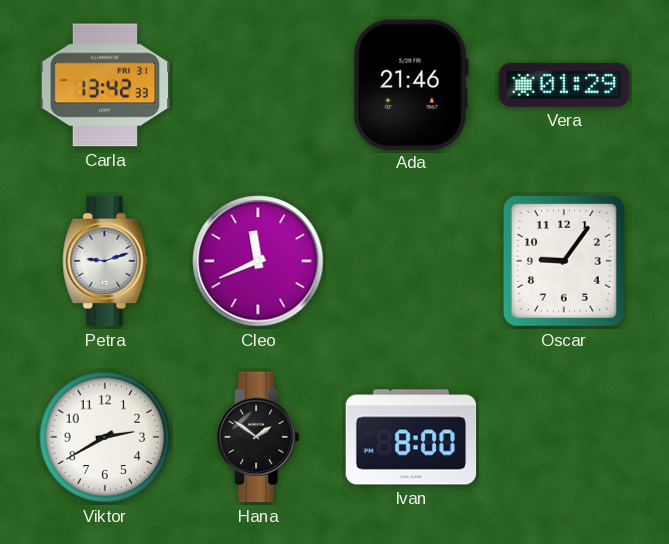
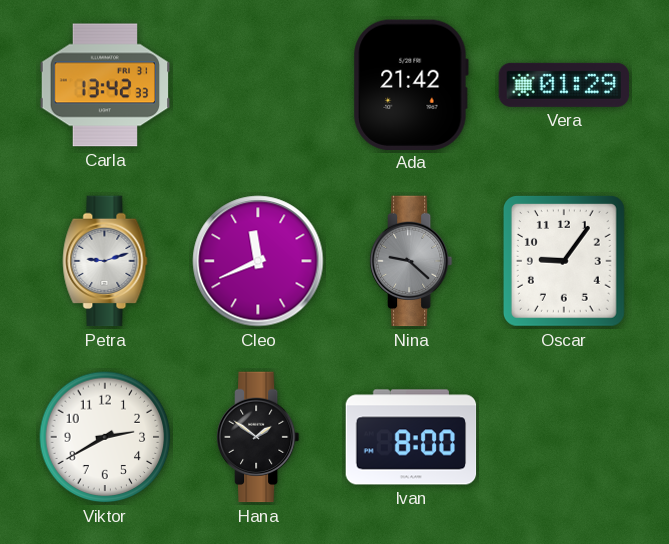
Ada: 21:46 -> 21:42 (411, 84)
Nina: none -> 9:22 (411, 261)
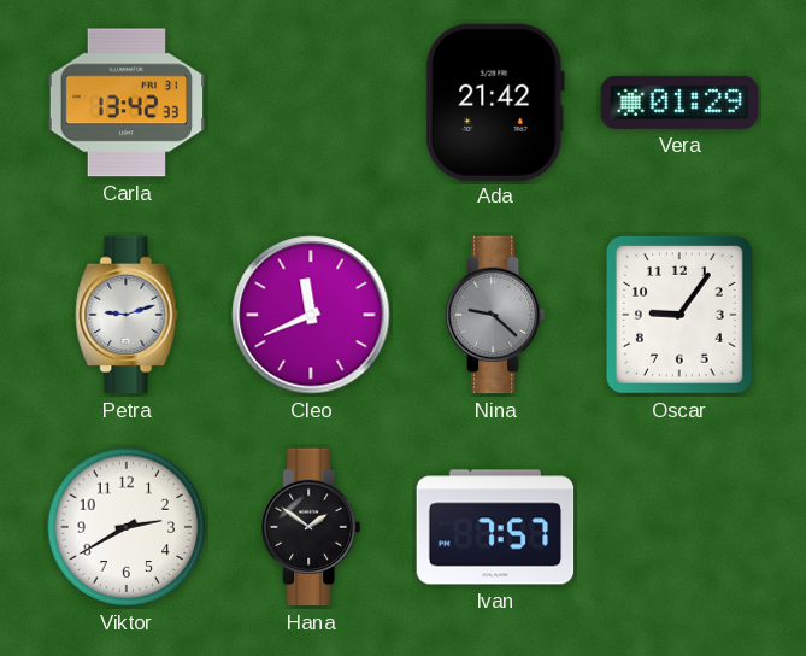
Ivan: 8:00 -> 7:57 (495, 527)
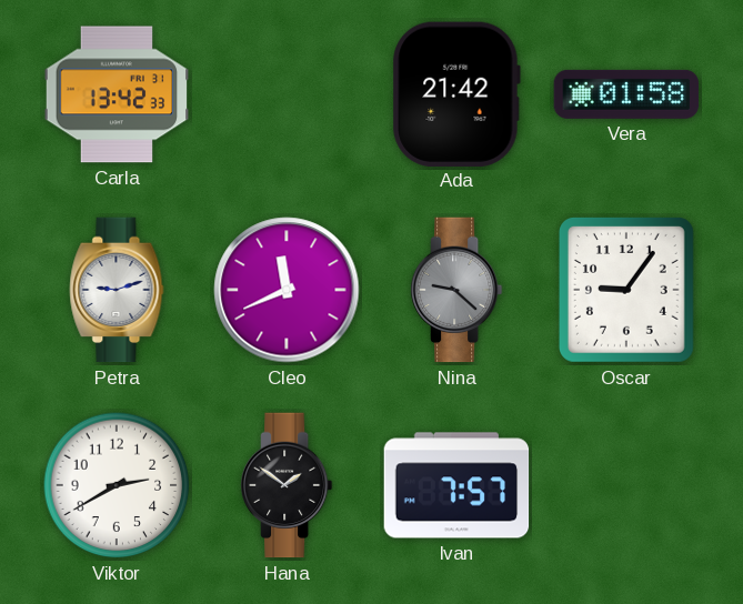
Vera: 01:29 -> 01:58 (626, 94)
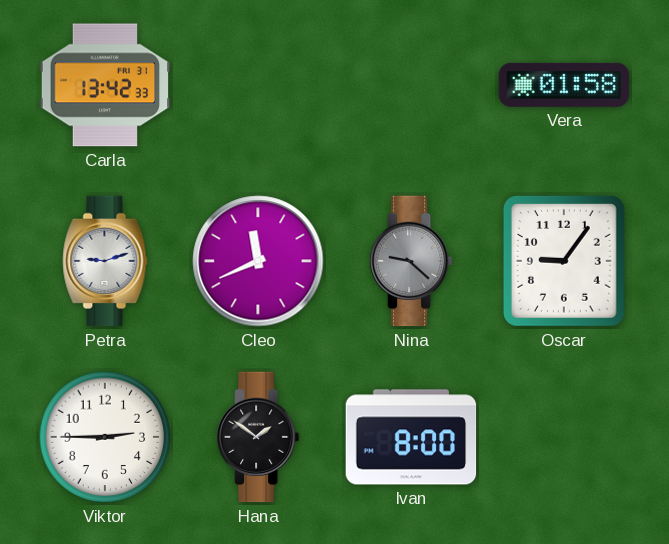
Ada: 21:42 -> none (456, 93)
Viktor: 2:40 -> 2:45 (105, 437)
Ivan: 7:57 -> 8:00 (411, 437)
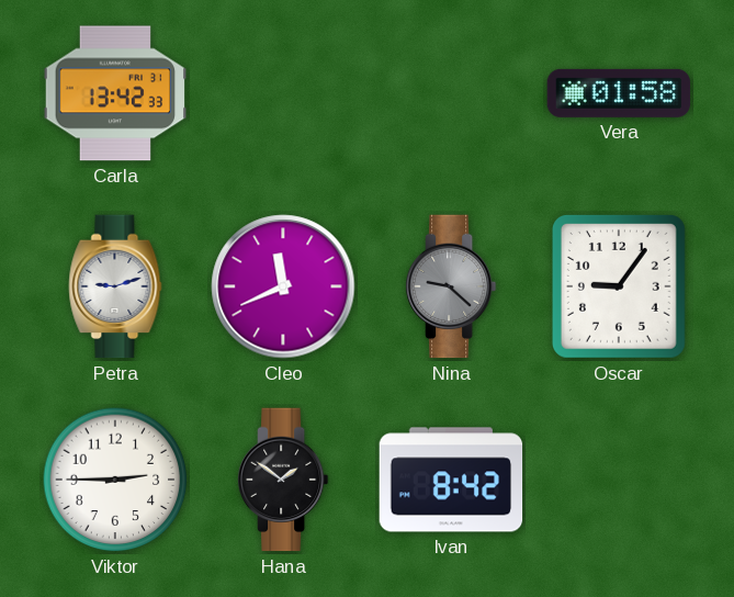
Ivan: 8:00 -> 8:42 (451, 480)
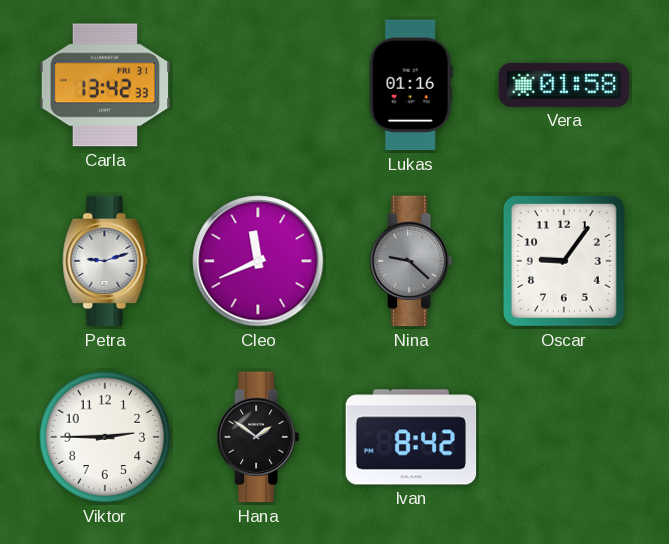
Lukas: none -> 01:16 (411, 85)
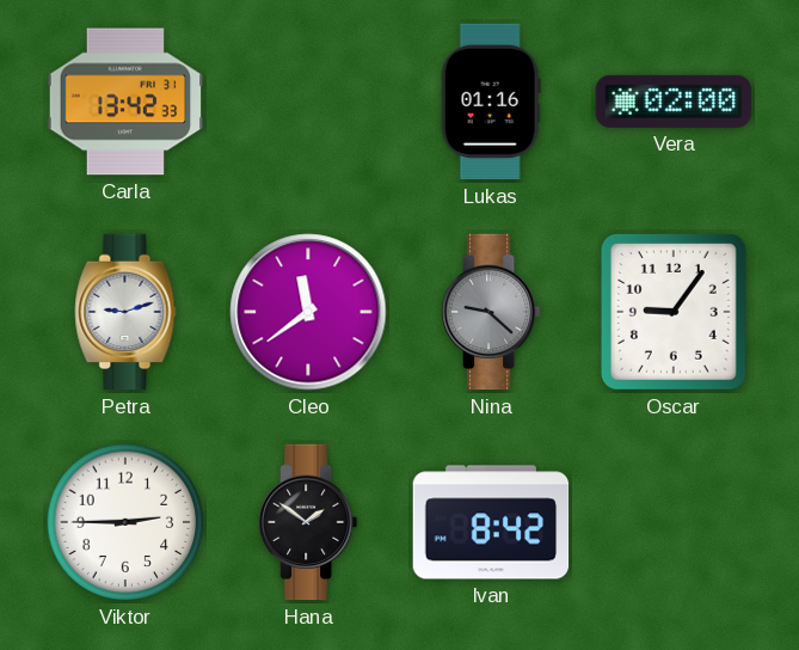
Vera: 01:58 -> 02:00 (674, 102)
Cleo: 11:41 -> 11:39 (308, 312)
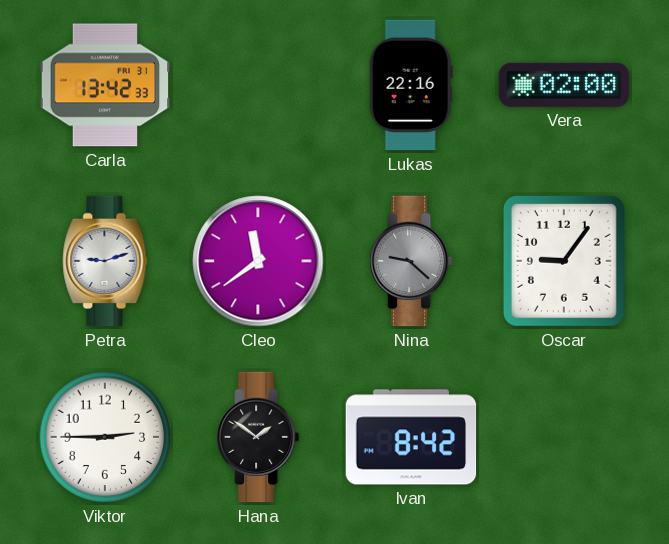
Lukas: 01:16 -> 22:16 (411, 85)
